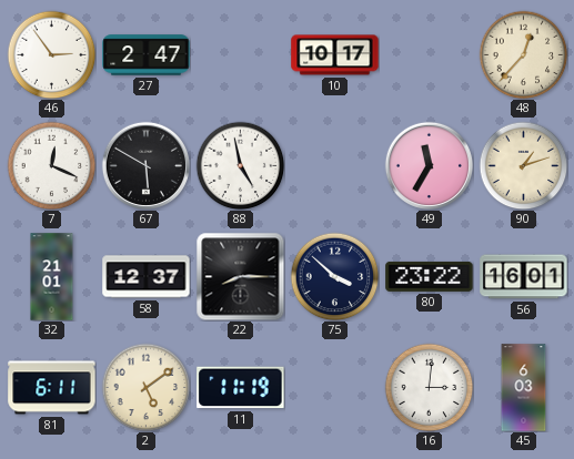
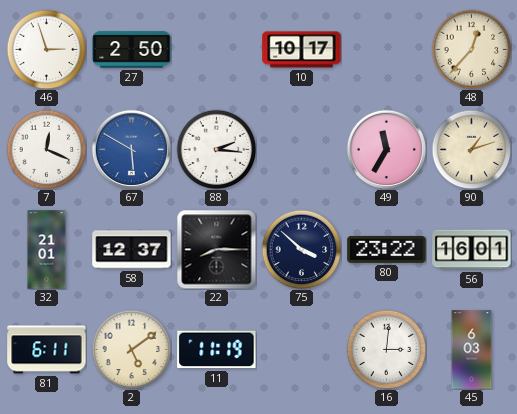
46: 2:54 -> 2:57 (46, 49)
27: 2:47 -> 2:50 (132, 50)
67 dial: black -> blue (131, 149)
88: 4:58 -> 2:16 (216, 149)
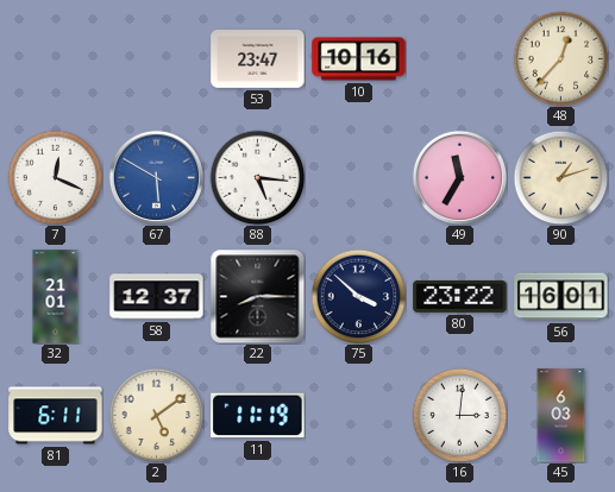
46: 2:57 -> none (46, 49)
27: 2:50 -> none (132, 50)
53: none -> 23:47 (258, 59)
10: 10:17 -> 10:16 (359, 59)
88: 2:16 -> 5:16 (257, 177)
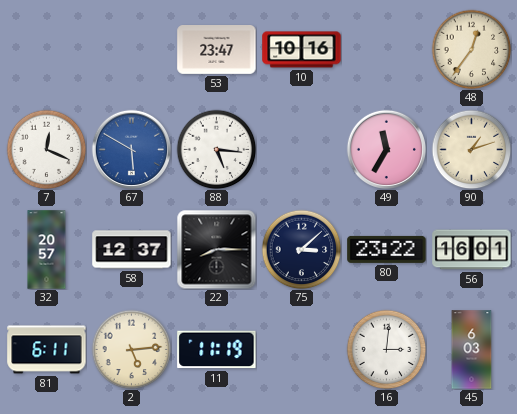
48: 12:37 -> 12:36 (471, 49)
32: 21:01 -> 20:57 (47, 250)
75: 3:52 -> 3:08 (301, 249)
2: 5:09 -> 5:14 (131, 349)
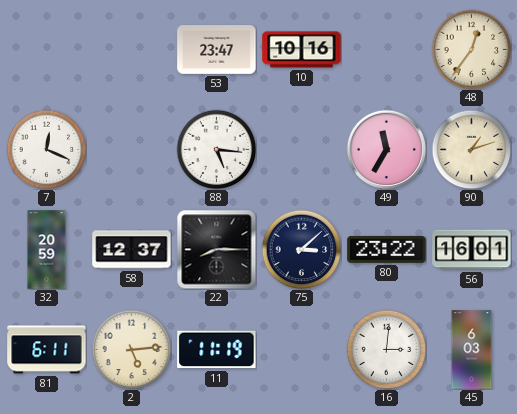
67: 5:50 -> none (131, 149)
32: 20:57 -> 20:59 (47, 250)
